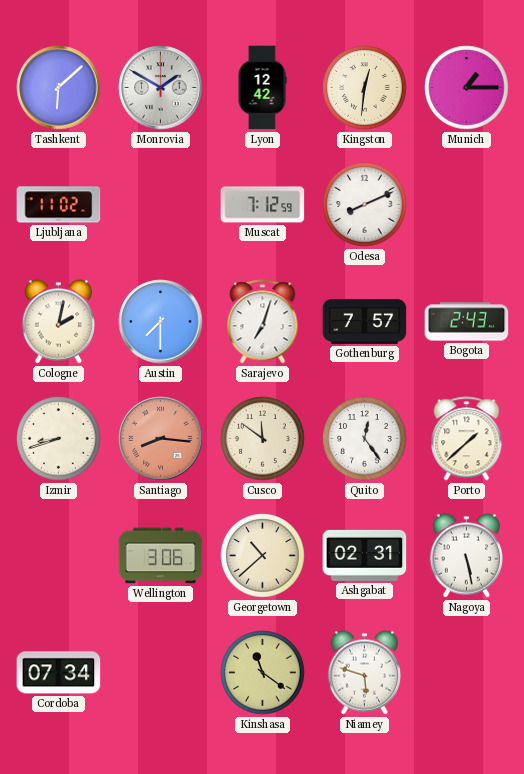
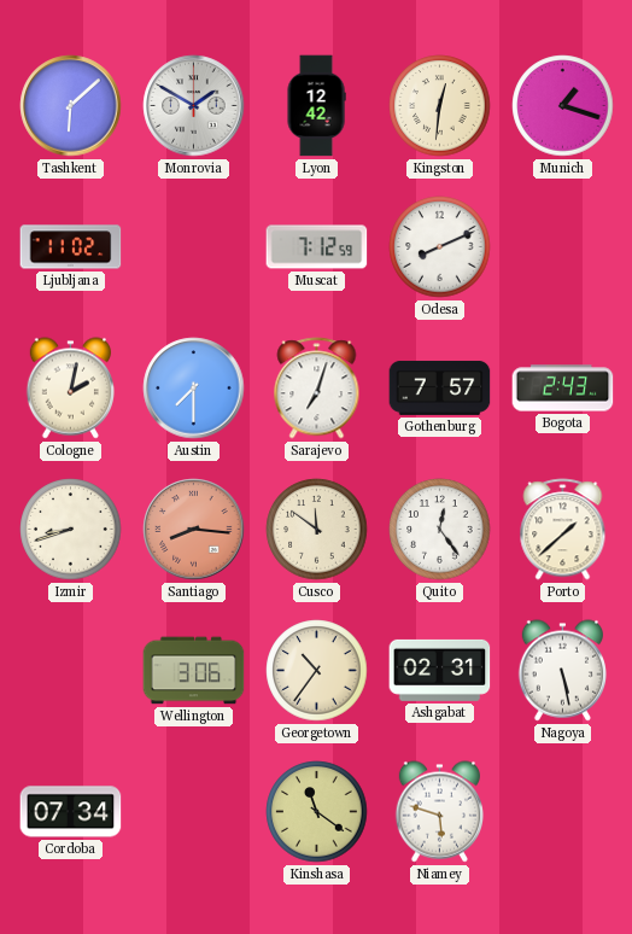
Munich: 1:15 -> 1:18 (563, 106)
Georgetown: 10:38 -> 10:36 (317, 671)
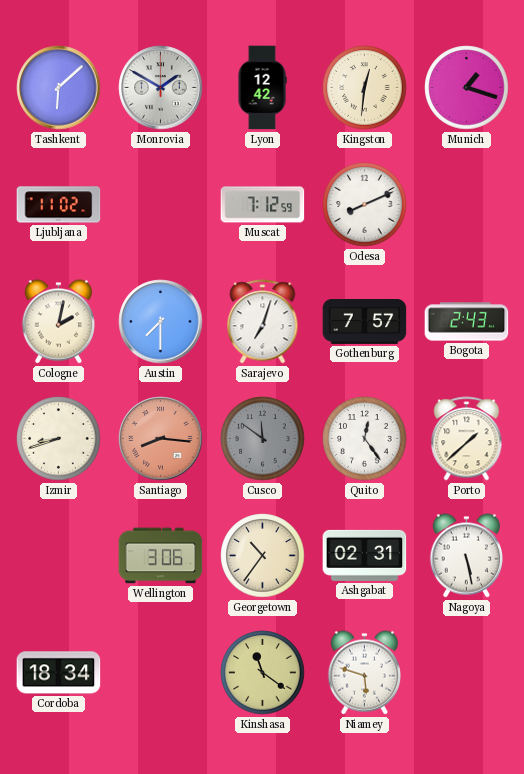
Cusco dial: cream -> grey (263, 439)
Cordoba: 07:34 -> 18:34 (59, 673)
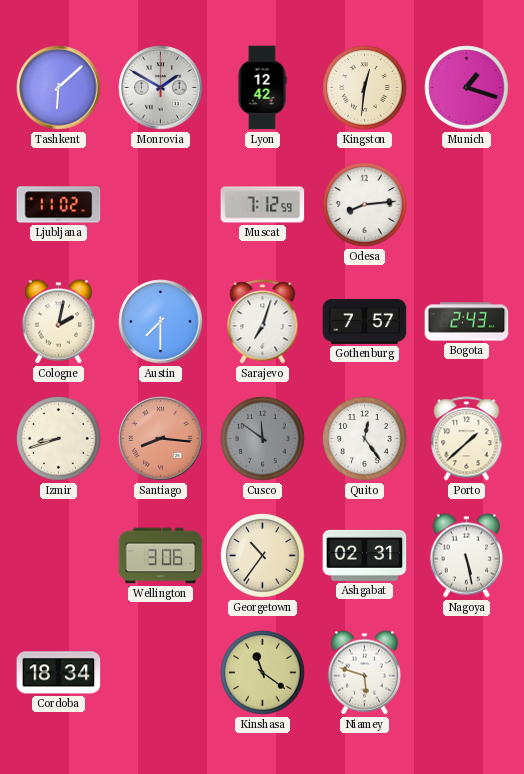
Odesa: 8:11 -> 8:14 (365, 205)
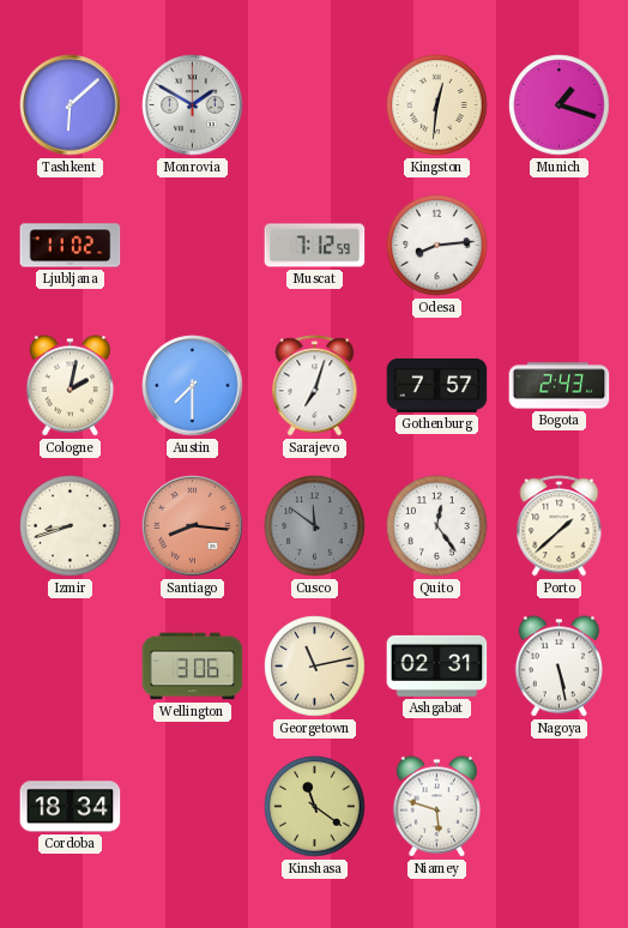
Lyon: 12:42 -> none (262, 88)
Georgetown: 10:36 -> 11:13 (315, 667)
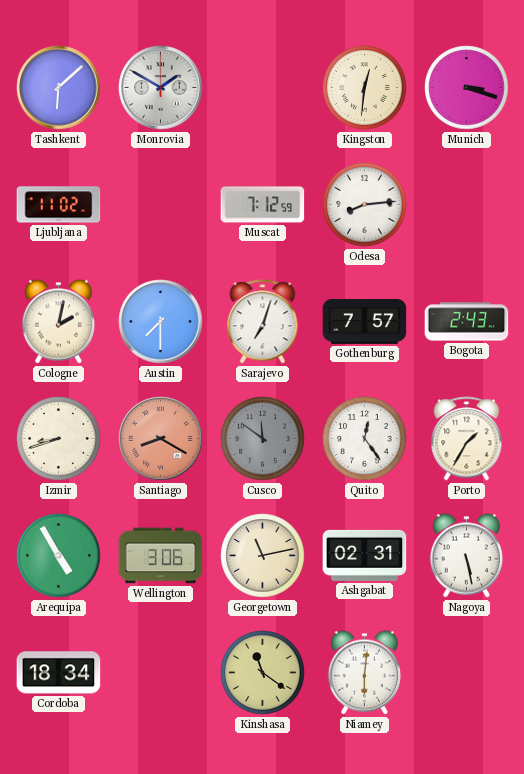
Munich: 1:18 -> 3:18 (467, 88)
Santiago: 8:16 -> 8:20 (161, 439)
Porto: 1:38 -> 1:35 (467, 439)
Arequipa: none -> 4:55 (59, 556)
Niamey: 5:48 -> 6:01 (364, 673)
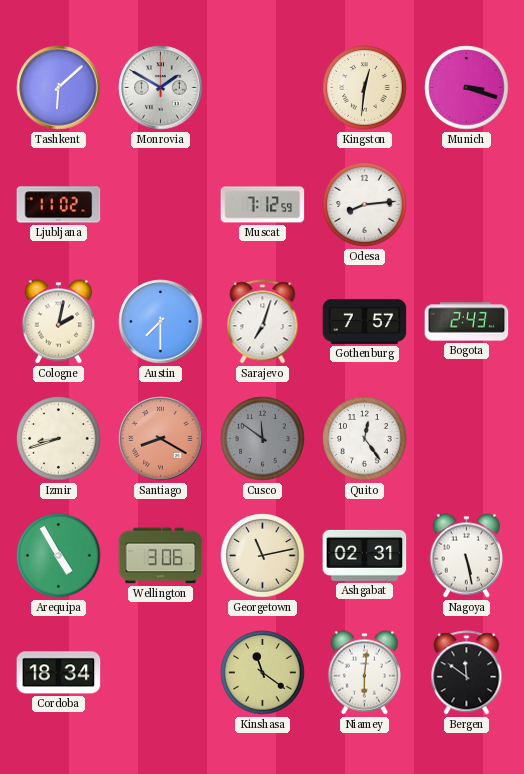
Porto: 1:35 -> none (467, 439)
Bergen: none -> 11:51 (467, 673)
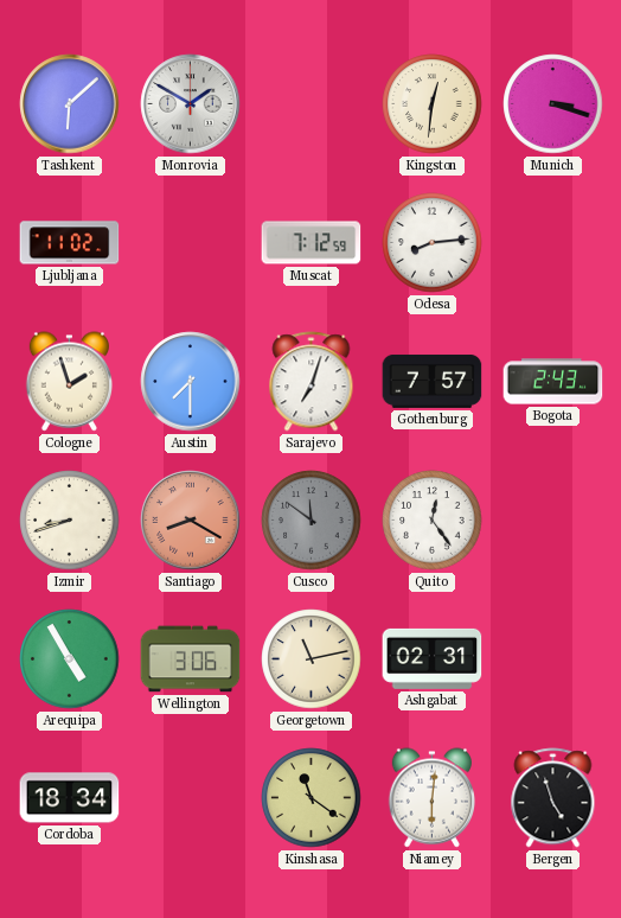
Cologne: 2:02 -> 1:57 (69, 382)
Nagoya: 5:28 -> none (466, 556)
Bergen: 11:51 -> 4:57 (553, 798)
